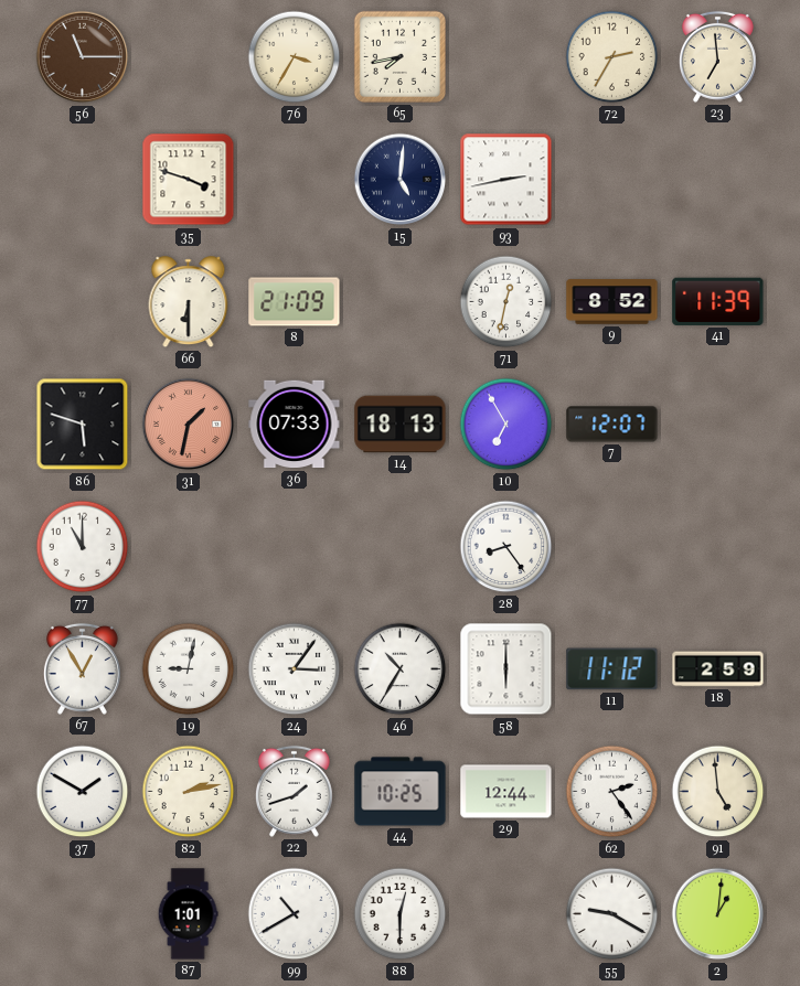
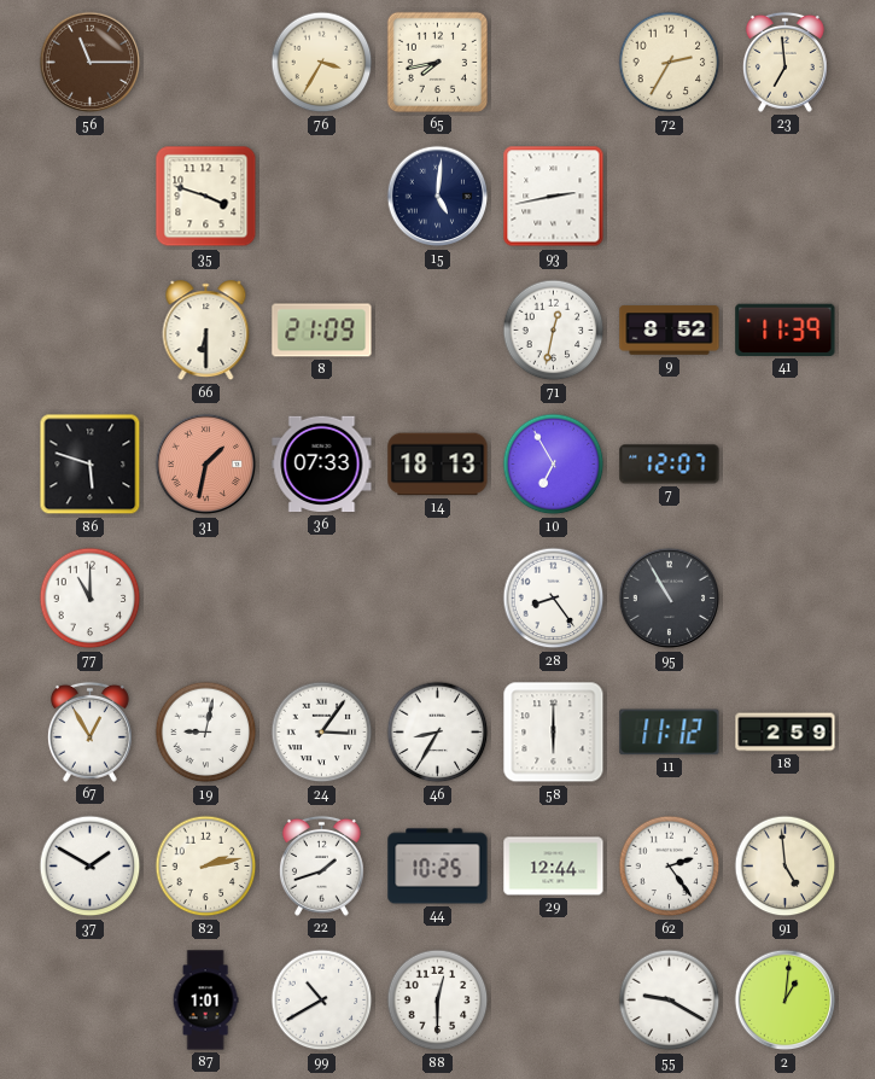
95: none -> 10:55 (670, 599)
46: 10:35 -> 8:35 (438, 733)
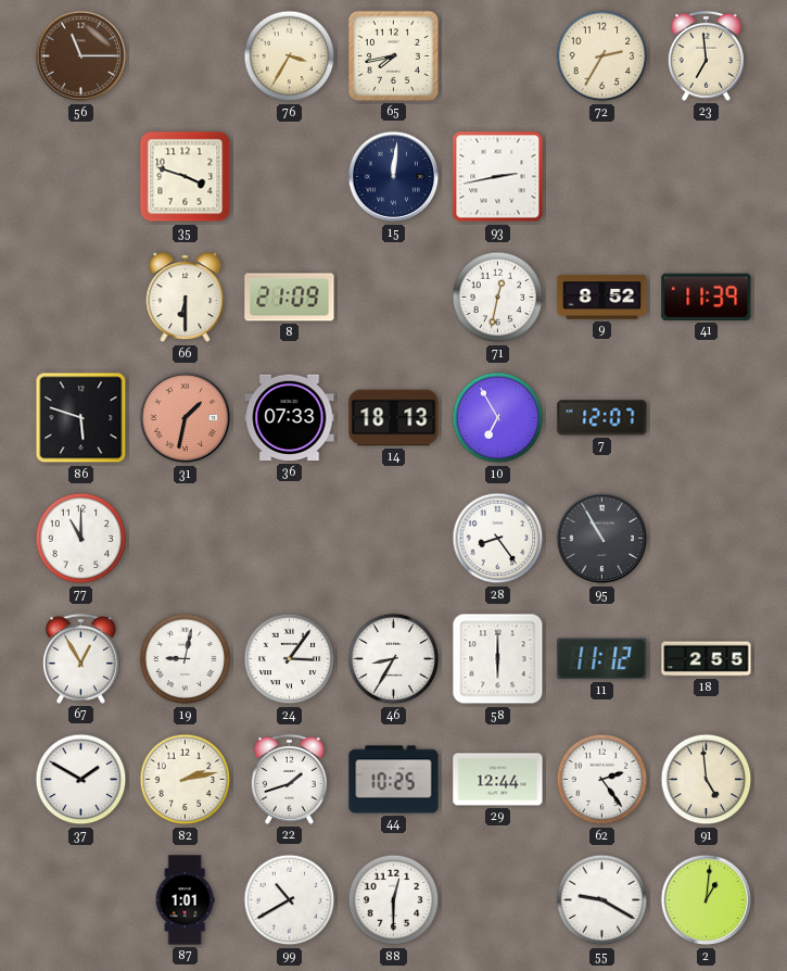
15: 5:01 -> 12:01 (394, 177)
18: 2:59 -> 2:55 (707, 659)
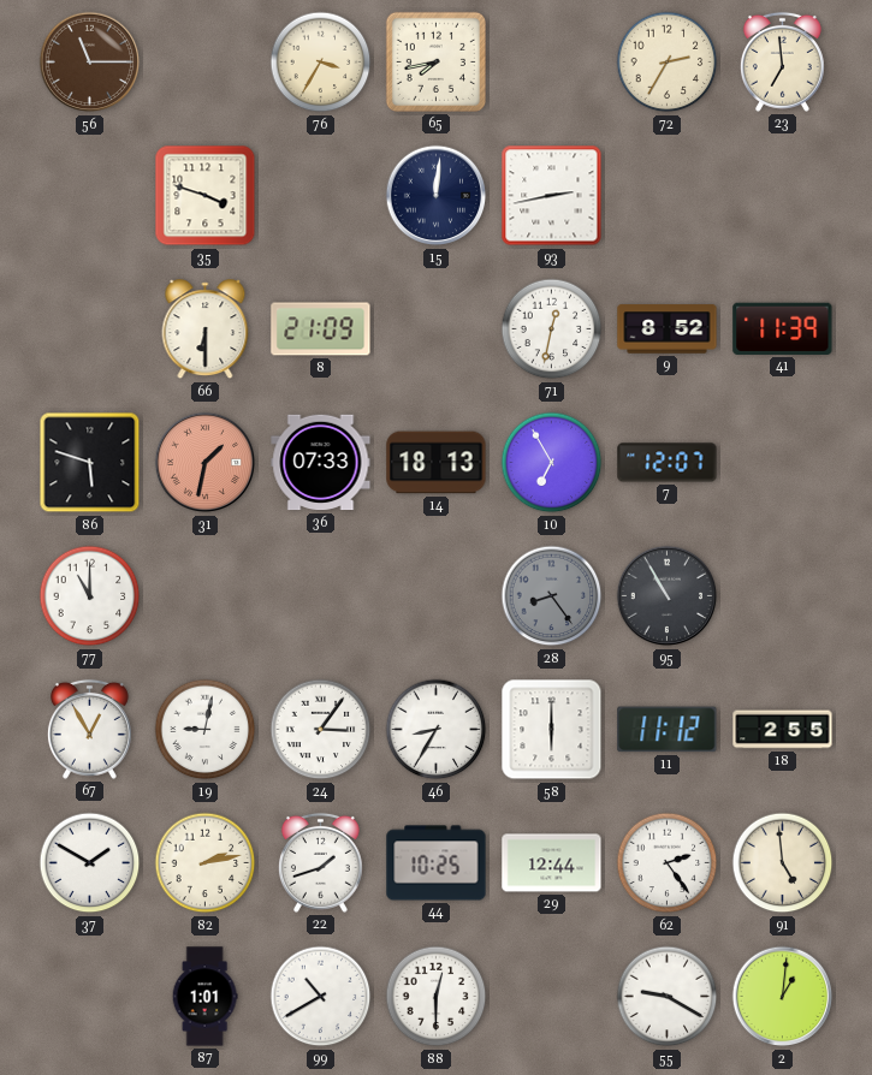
28 dial: white -> grey (552, 596)
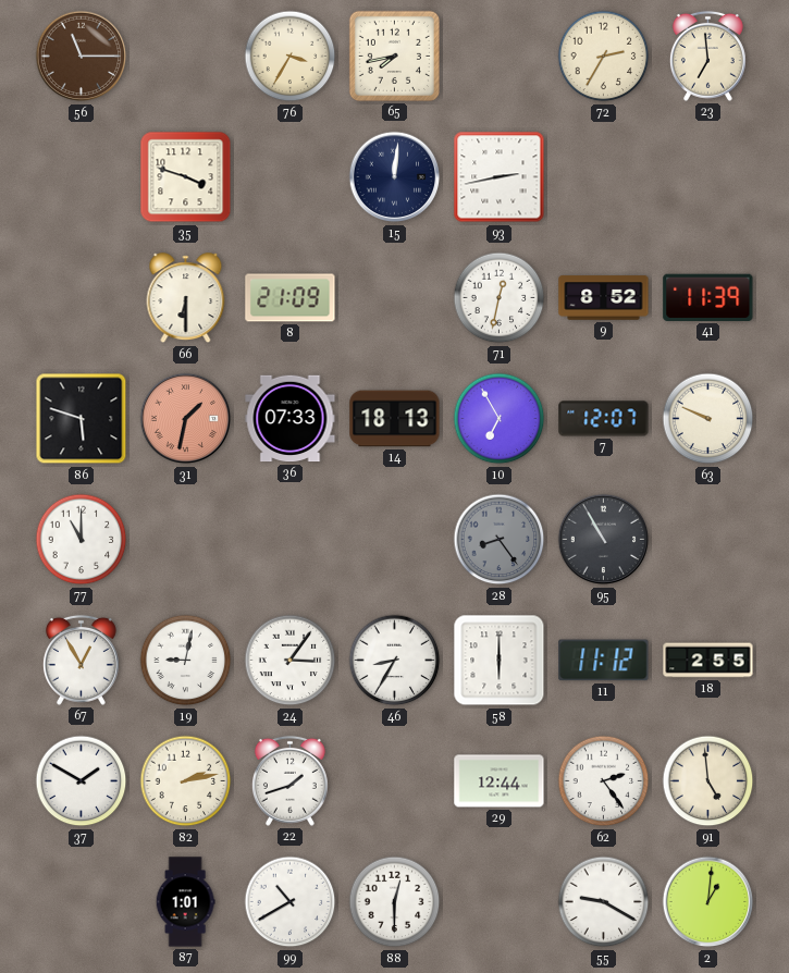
63: none -> 9:49 (708, 419)
44: 10:25 -> none (437, 863)
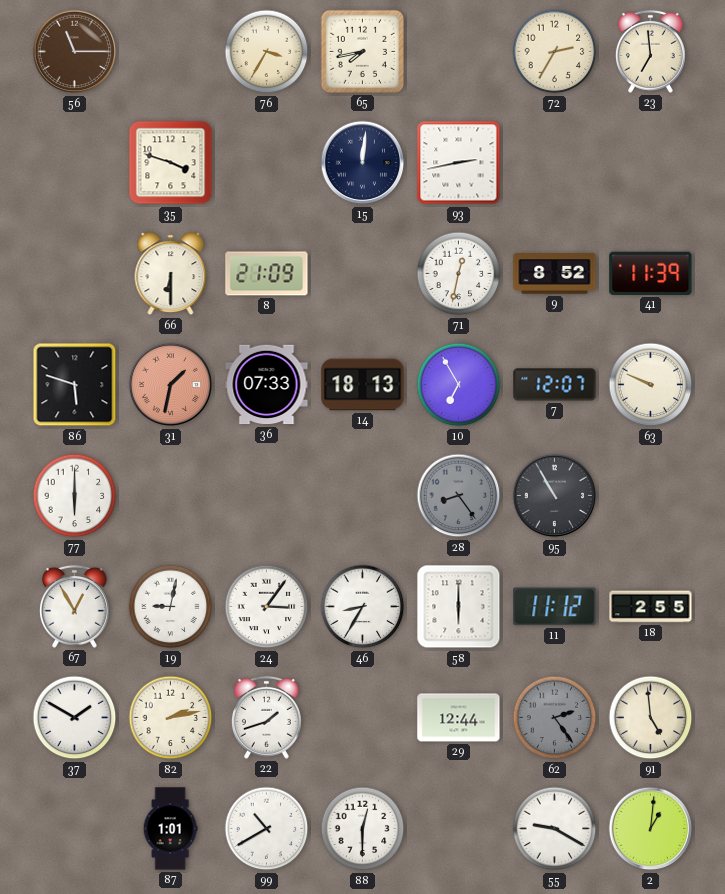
77: 11:00 -> 6:00 (75, 496)
62 dial: white -> grey (555, 718)
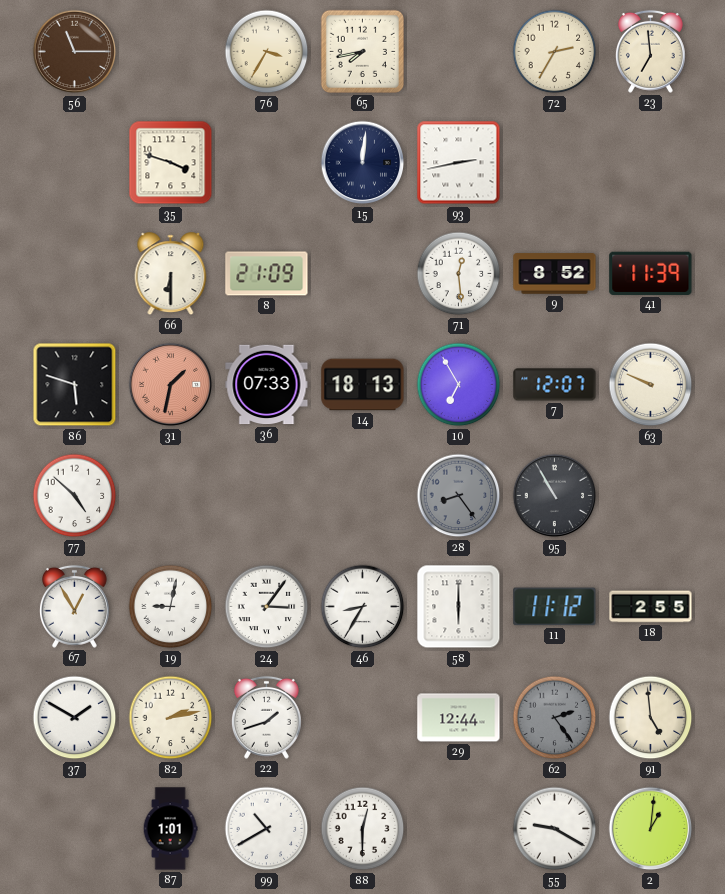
71: 12:32 -> 12:29 (459, 274)
77: 6:00 -> 4:52 (75, 496)
